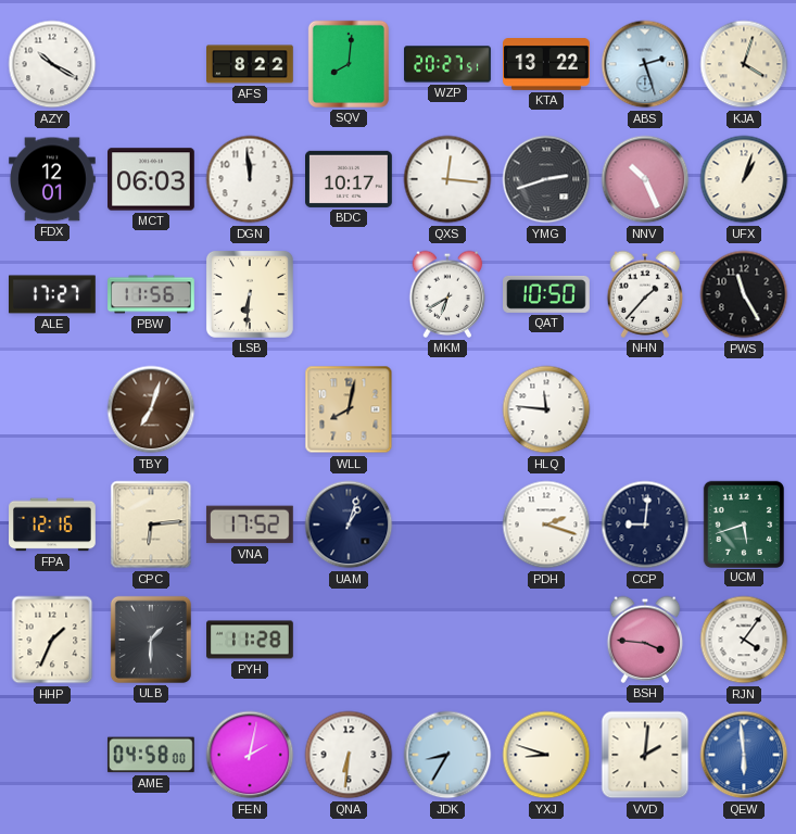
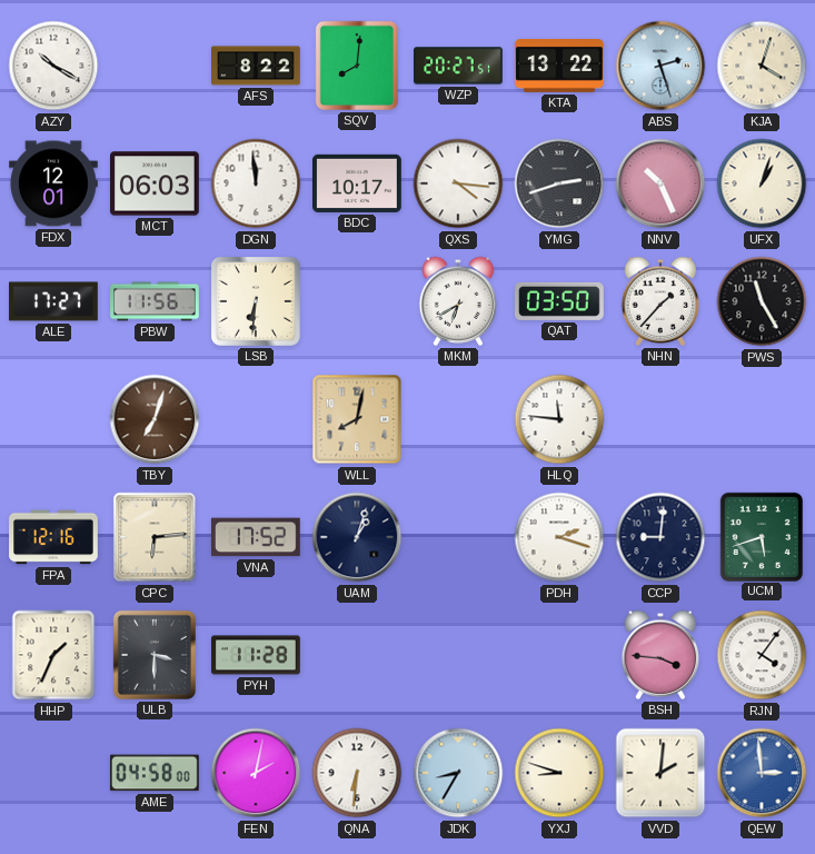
QXS: 12:16 -> 4:16 (458, 183)
QAT: 10:50 -> 03:50 (560, 301)
ULB: 1:30 -> 3:30 (155, 655)
QEW: 5:59 -> 2:59 (762, 773)
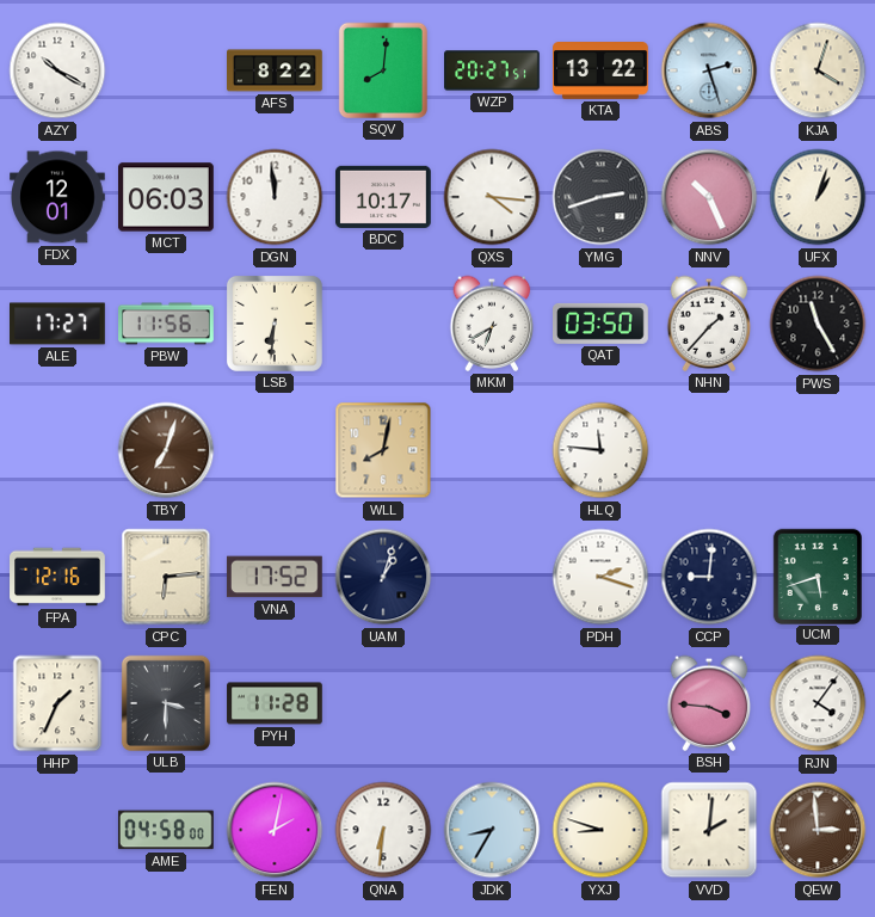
QEW dial: blue -> brown (818, 830)
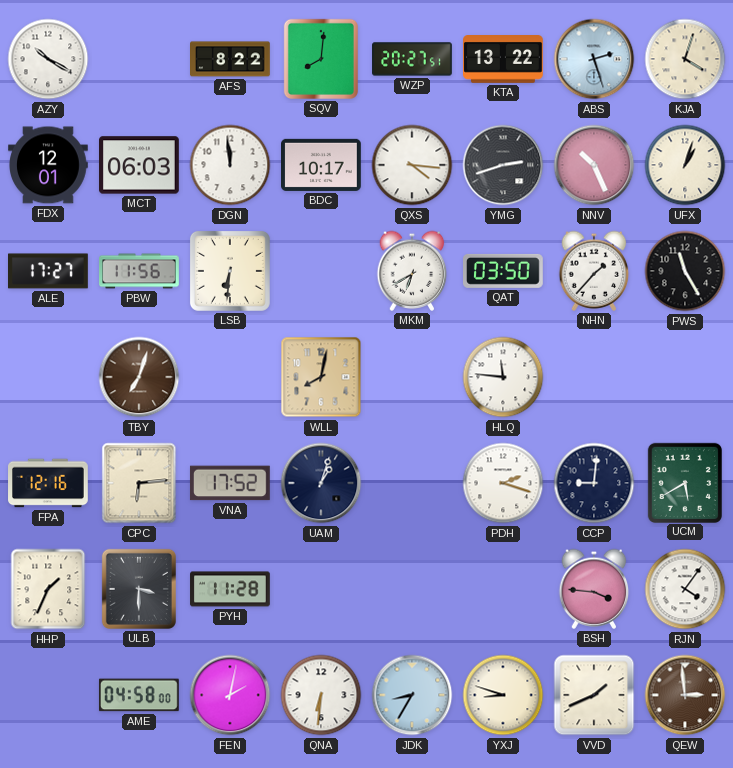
UCM: 5:42 -> 5:40 (684, 482)
VVD: 2:01 -> 1:41 (594, 695)
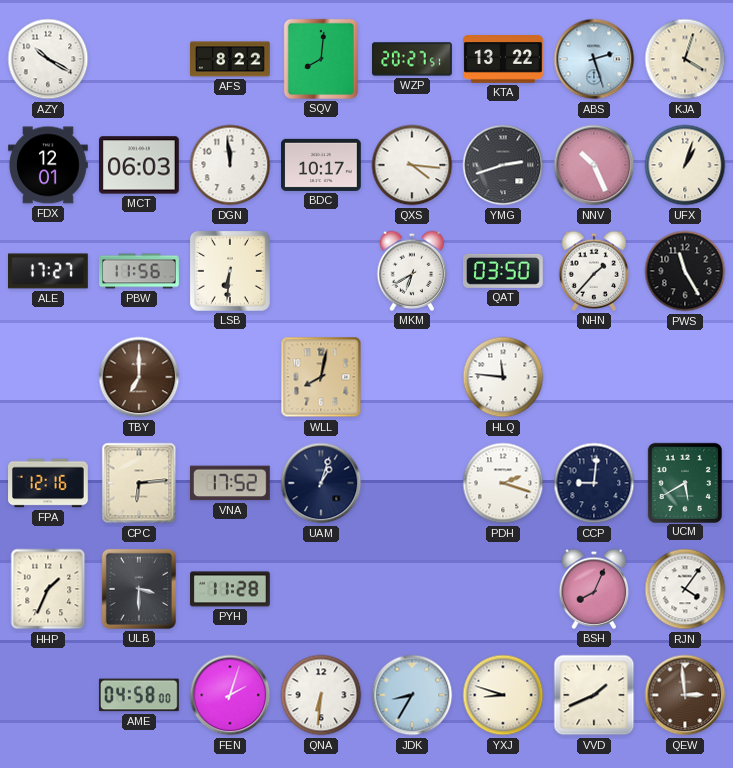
TBY: 7:03 -> 7:00 (139, 377)
BSH: 3:46 -> 8:04 (594, 589)
FEN: 2:02 -> 2:03 (230, 695)
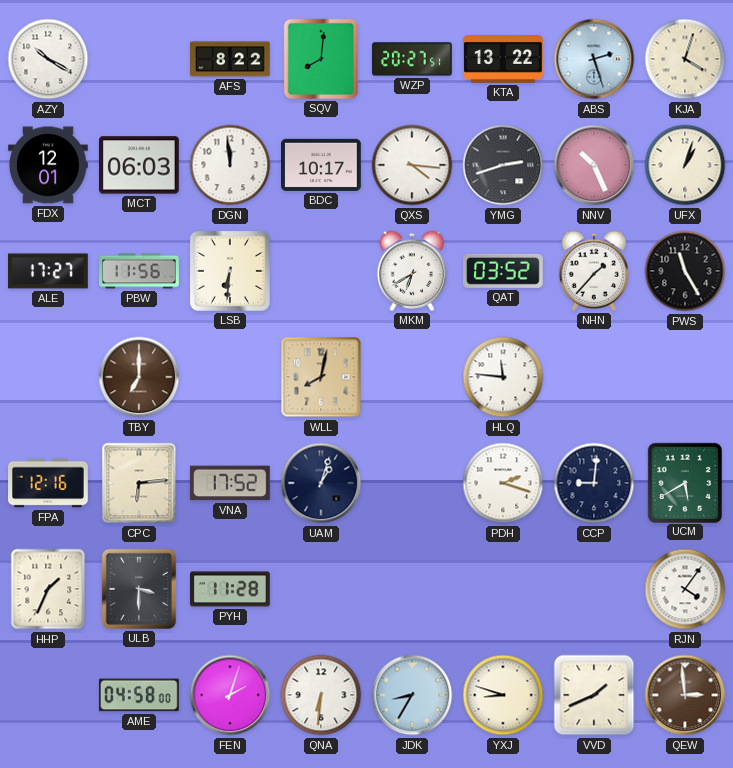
QAT: 03:50 -> 03:52 (504, 271)
BSH: 8:04 -> none (594, 589)
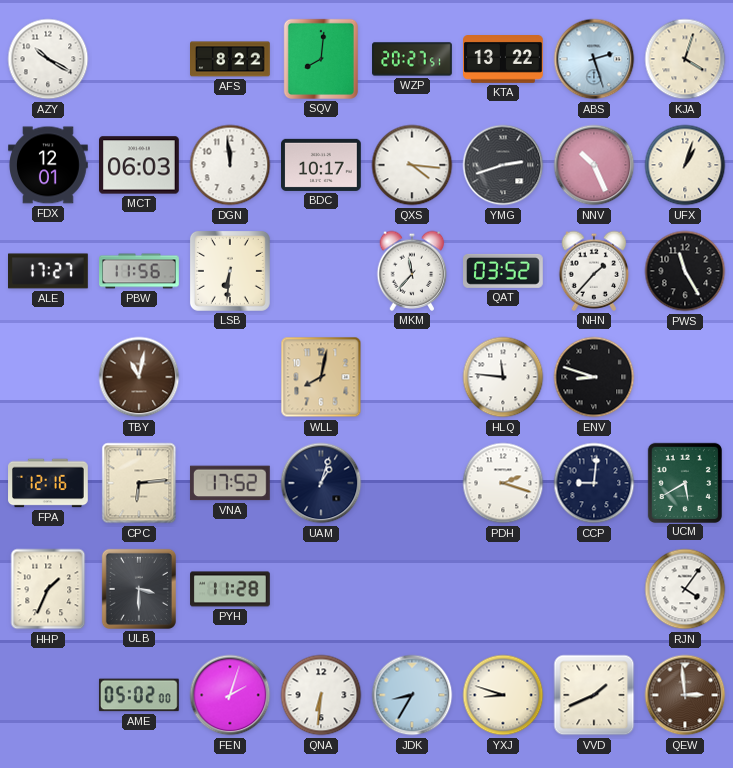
MKM: 6:40 -> 11:37 (412, 271)
TBY: 7:00 -> 11:02 (139, 377)
ENV: none -> 8:48 (594, 377)
AME: 04:58 -> 05:02 (139, 695)
